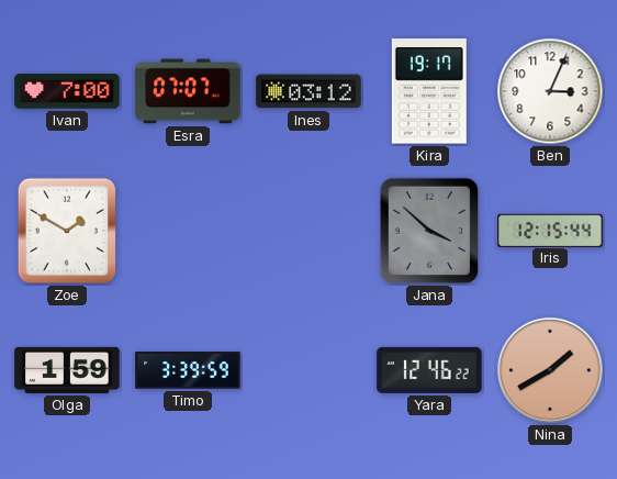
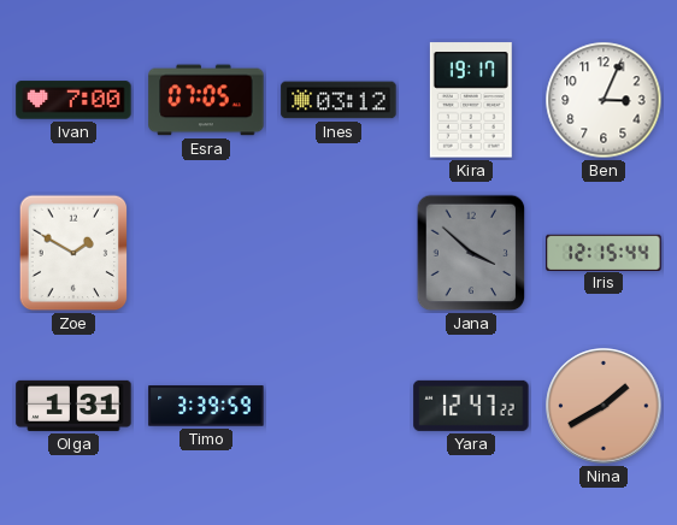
Esra: 07:07 -> 07:05 (206, 100)
Olga: 1:59 -> 1:31 (73, 406)
Yara: 12:46 -> 12:47 (471, 406)
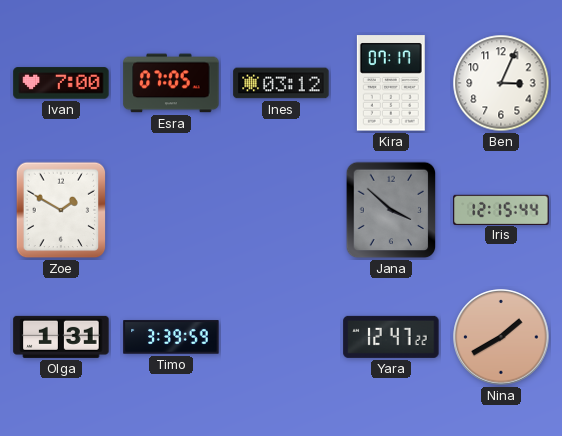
Kira: 19:17 -> 07:17 (391, 83)
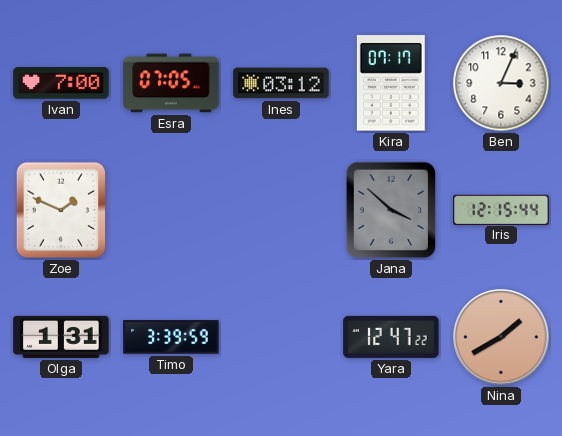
Zoe: 1:50 -> 1:49 (61, 210)
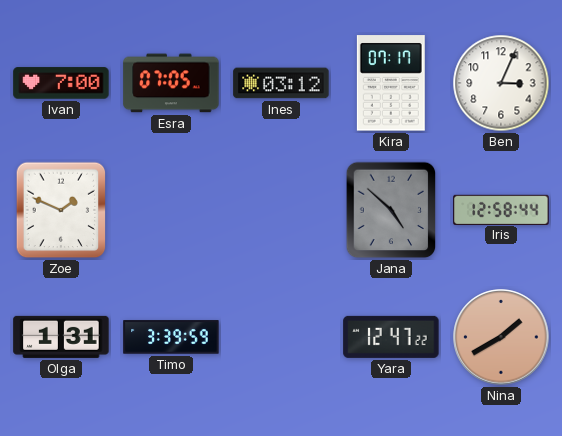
Jana: 3:52 -> 4:52 (391, 210)
Iris: 12:15 -> 12:58 (501, 209)
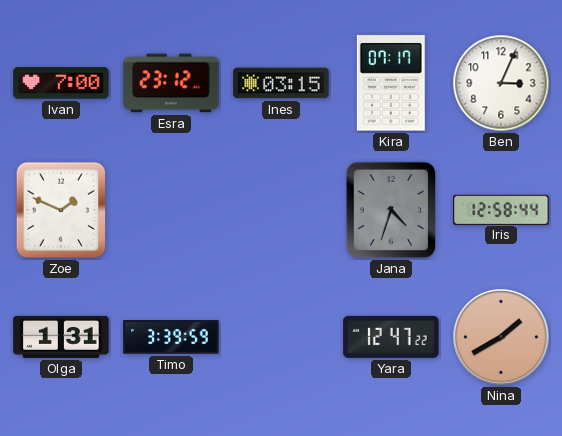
Esra: 07:05 -> 23:12 (171, 83)
Ines: 03:12 -> 03:15 (281, 83)
Jana: 4:52 -> 4:33 (391, 210)
